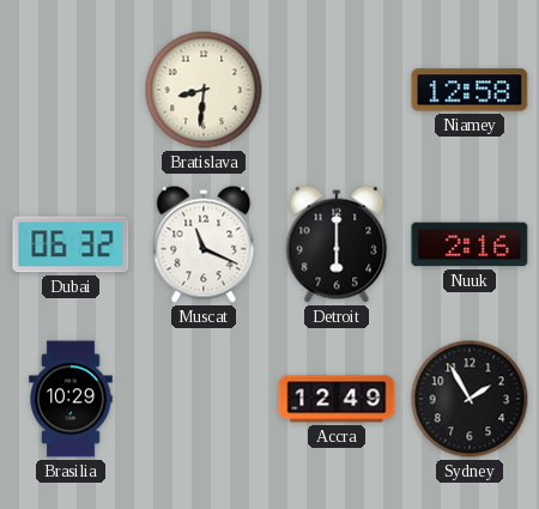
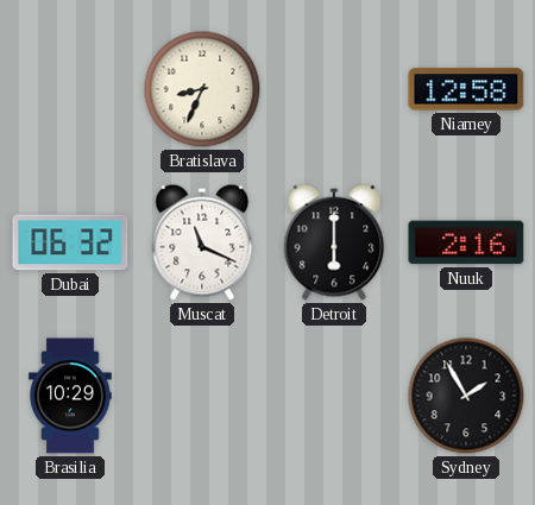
Bratislava: 8:31 -> 8:34 (202, 89)
Accra: 12:49 -> none (337, 399)
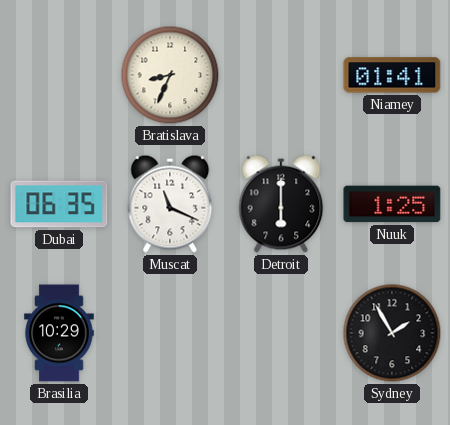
Niamey: 12:58 -> 01:41 (392, 75)
Dubai: 06:32 -> 06:35 (59, 204)
Nuuk: 2:16 -> 1:25 (392, 204)
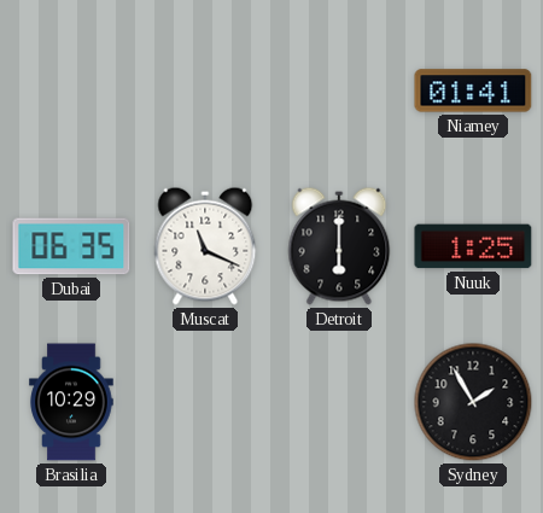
Bratislava: 8:34 -> none (170, 75)
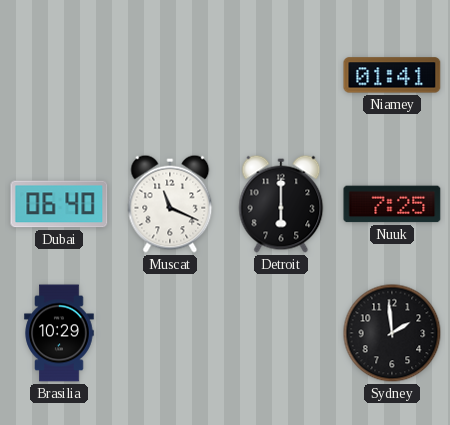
Dubai: 06:35 -> 06:40 (59, 204)
Nuuk: 1:25 -> 7:25 (392, 204)
Sydney: 1:55 -> 1:59 (392, 333)
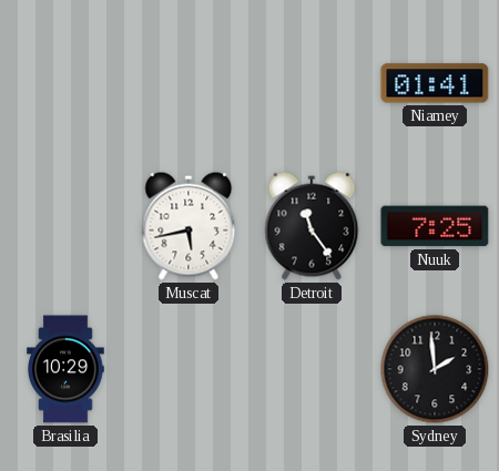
Dubai: 06:40 -> none (59, 204)
Muscat: 11:19 -> 5:43 (189, 226)
Detroit: 6:00 -> 11:24 (312, 226)
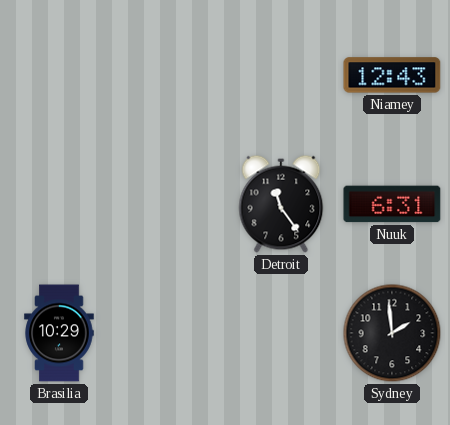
Niamey: 01:41 -> 12:43 (392, 75)
Muscat: 5:43 -> none (189, 226)
Nuuk: 7:25 -> 6:31 (392, 204)
